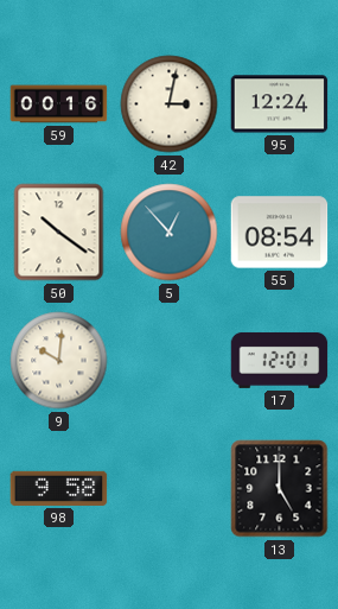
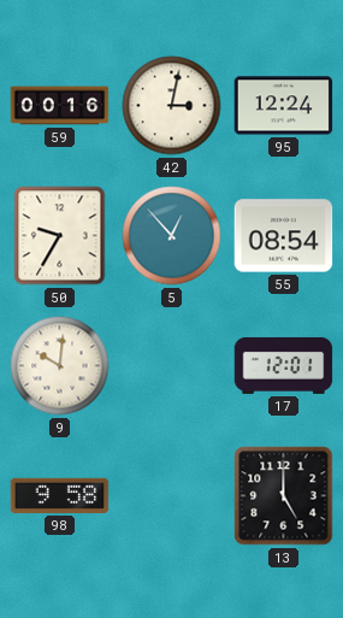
50: 10:21 -> 9:35 (60, 236)
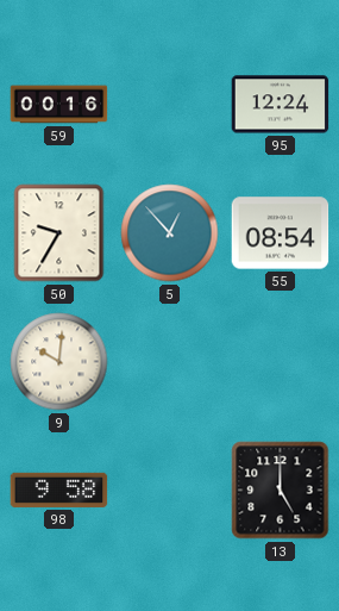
42: 3:02 -> none (172, 106)
17: 12:01 -> none (284, 365)
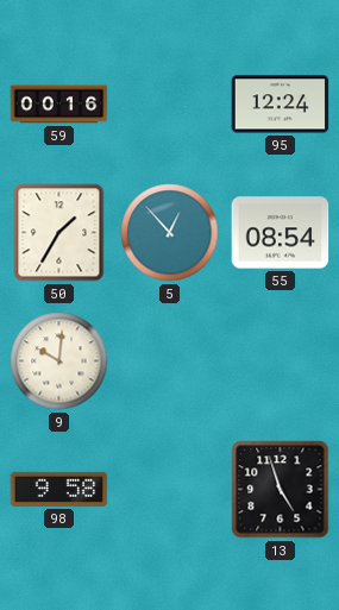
50: 9:35 -> 1:35 (59, 233)
13: 5:00 -> 4:57 (281, 490)
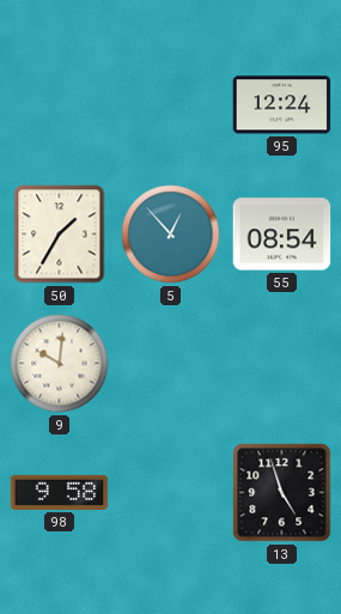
59: 00:16 -> none (59, 105)
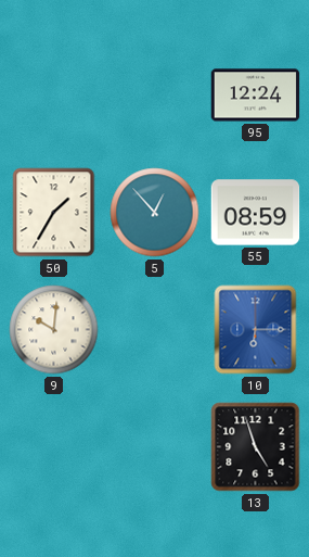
55: 08:54 -> 08:59 (256, 213)
10: none -> 6:15 (256, 330)
98: 9:58 -> none (60, 492)
